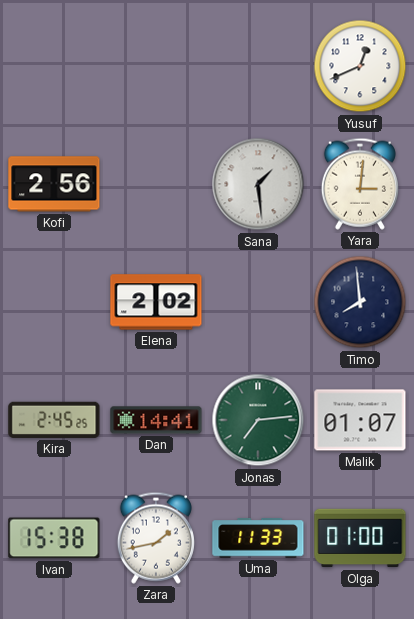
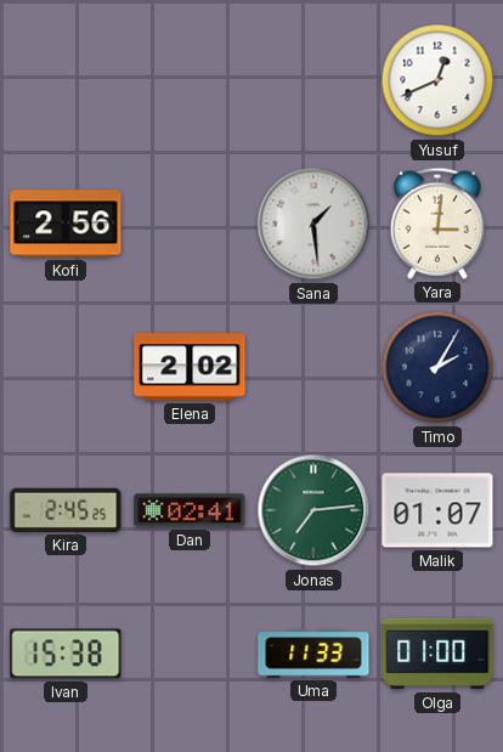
Timo: 7:59 -> 2:05 (437, 367)
Dan: 14:41 -> 02:41 (190, 510)
Zara: 1:43 -> none (156, 538)
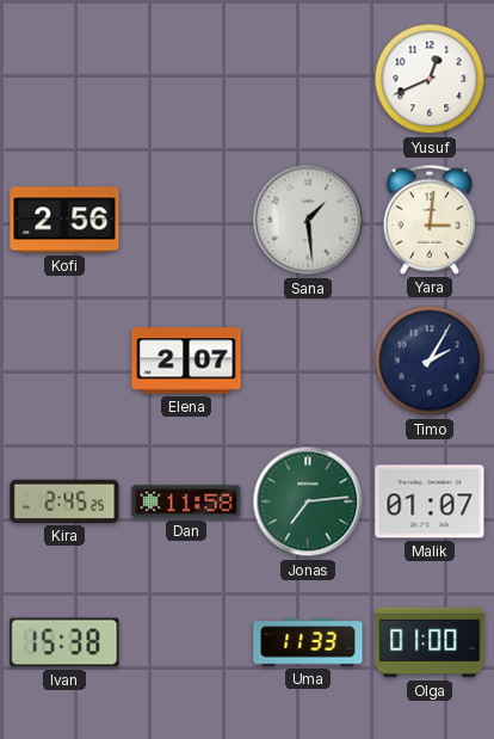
Elena: 2:02 -> 2:07 (186, 361)
Dan: 02:41 -> 11:58 (186, 501)
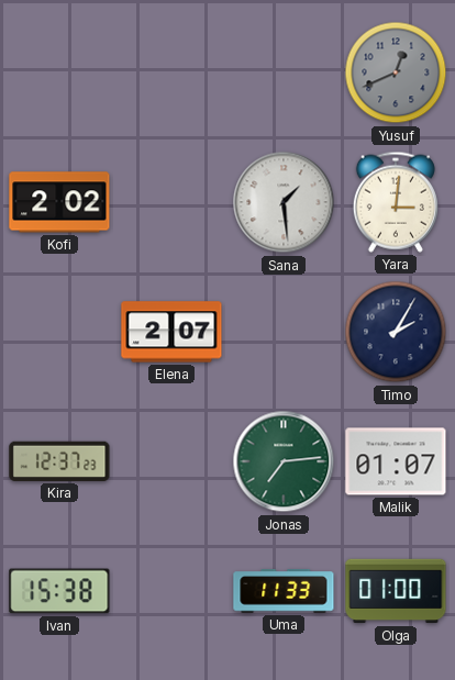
Yusuf dial: white -> grey (396, 73)
Kofi: 2:56 -> 2:02 (59, 202)
Kira: 2:45 -> 12:37 (59, 461)
Dan: 11:58 -> none (186, 501)
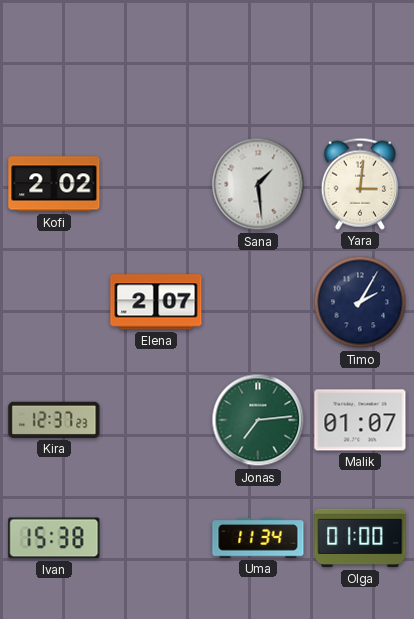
Yusuf: 12:41 -> none (396, 73)
Uma: 11:33 -> 11:34 (258, 538)
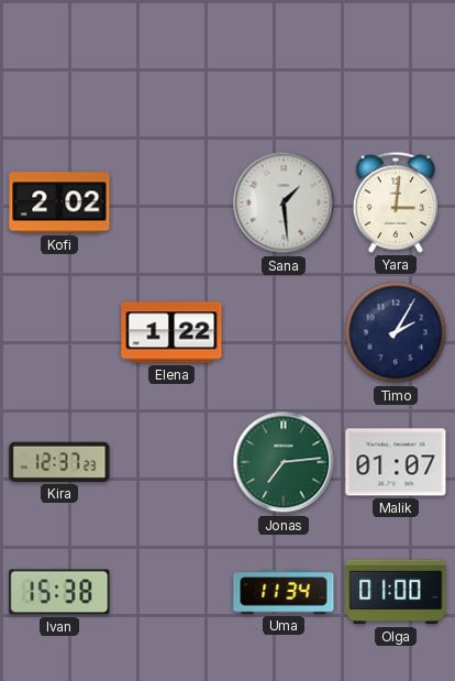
Elena: 2:07 -> 1:22 (171, 332)
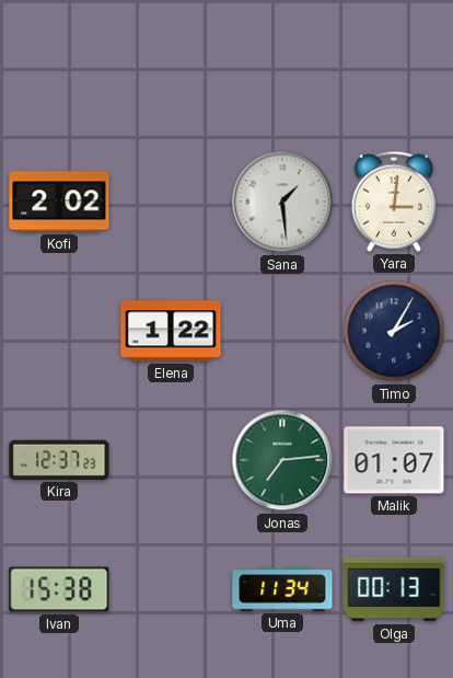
Olga: 01:00 -> 00:13 (394, 589)
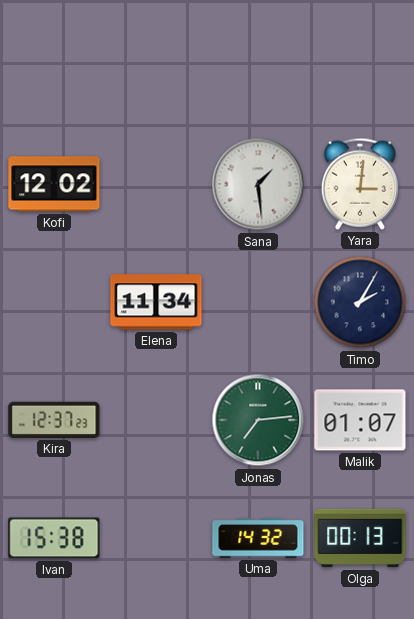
Kofi: 2:02 -> 12:02 (54, 184)
Elena: 1:22 -> 11:34 (156, 302)
Uma: 11:34 -> 14:32 (258, 538)
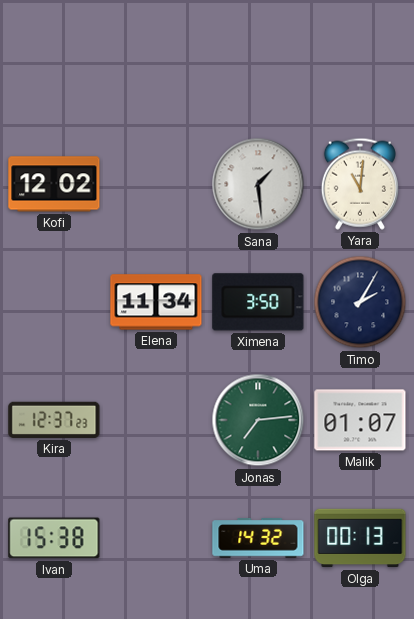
Yara: 3:01 -> 11:01 (360, 184)
Ximena: none -> 3:50 (258, 302)
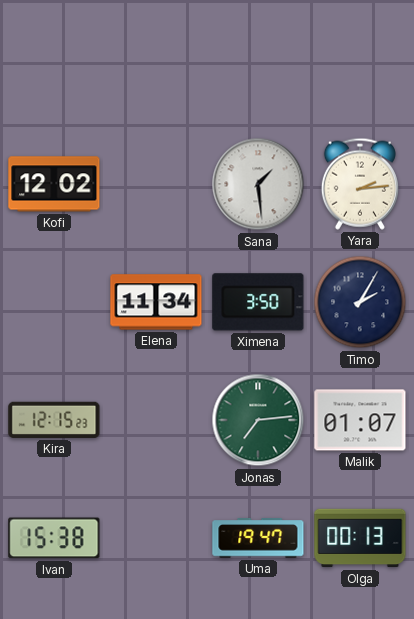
Yara: 11:01 -> 2:14 (360, 184)
Kira: 12:37 -> 12:15 (54, 420)
Uma: 14:32 -> 19:47 (258, 538)
